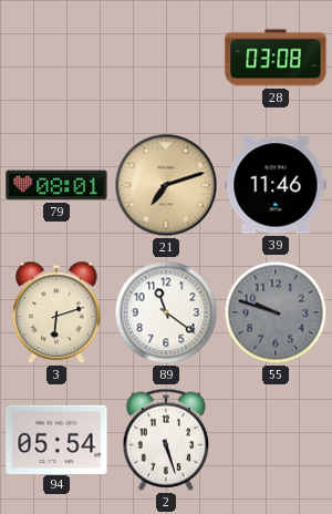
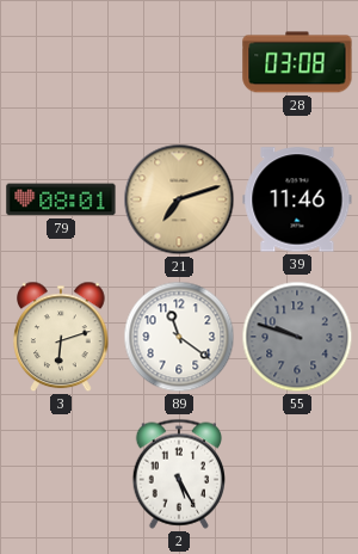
94: 05:54 -> none (56, 439)
2: 5:27 -> 5:25 (178, 474)
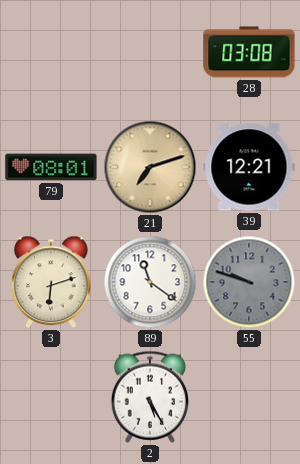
39: 11:46 -> 12:21 (249, 167)
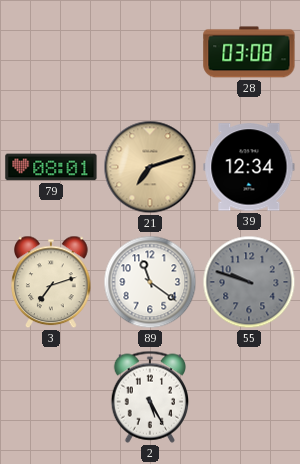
39: 12:21 -> 12:34 (249, 167)
3: 6:12 -> 7:12 (51, 282)
